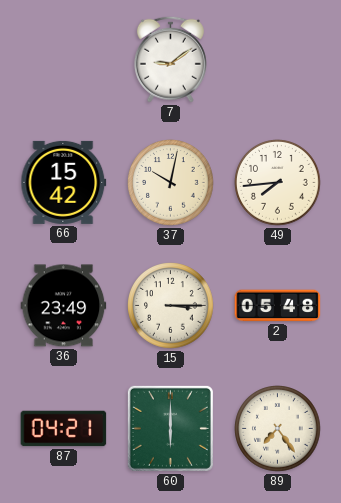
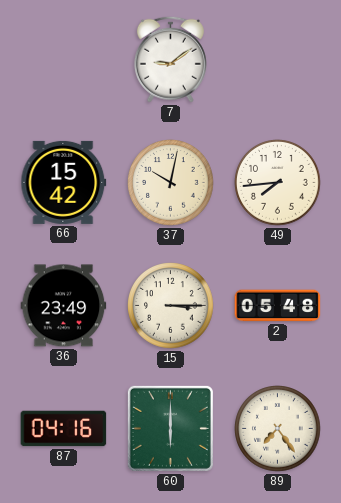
87: 04:21 -> 04:16 (64, 429)
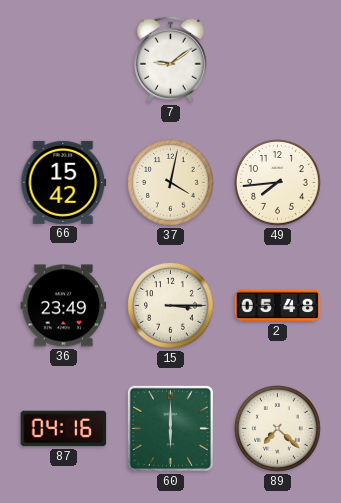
37: 10:02 -> 4:02 (171, 183)
89: 7:24 -> 7:22 (278, 429)
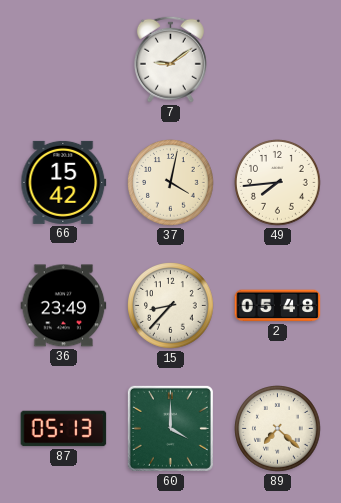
15: 3:15 -> 8:37 (171, 306)
87: 04:16 -> 05:13 (64, 429)
60: 6:00 -> 4:00 (170, 428)
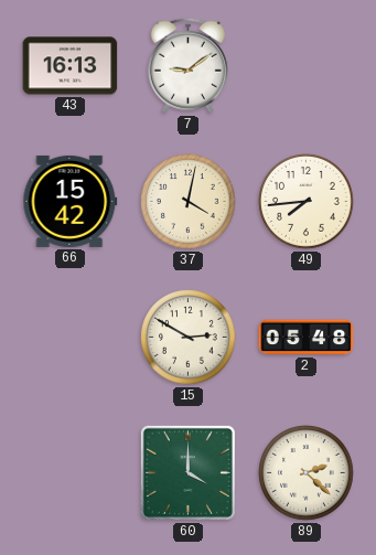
43: none -> 16:13 (71, 66)
36: 23:49 -> none (64, 306)
15: 8:37 -> 2:50 (189, 338)
87: 05:13 -> none (64, 429)
89: 7:22 -> 2:22 (307, 473)
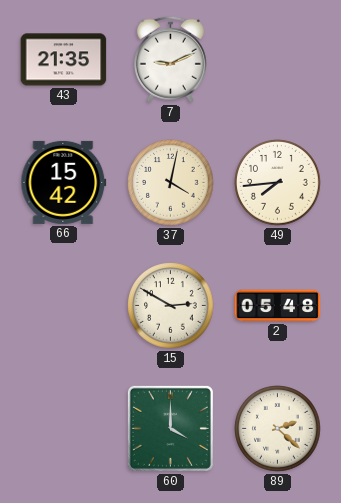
43: 16:13 -> 21:35 (64, 60)
7: 9:09 -> 9:11 (170, 59)
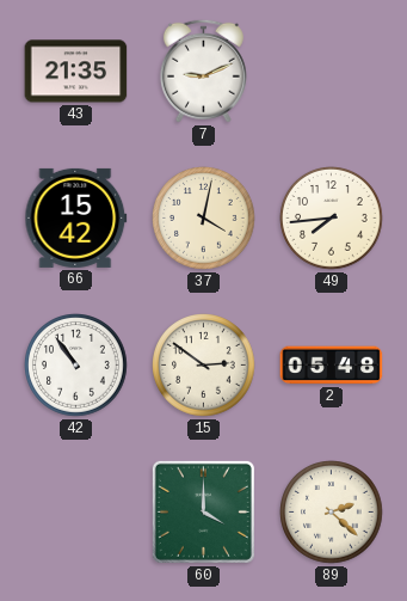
42: none -> 10:54 (76, 366)
15: 2:50 -> 2:51 (204, 366)
